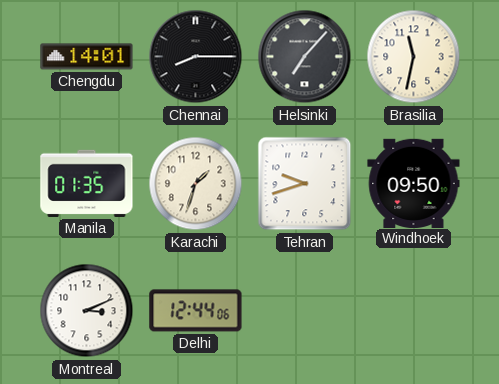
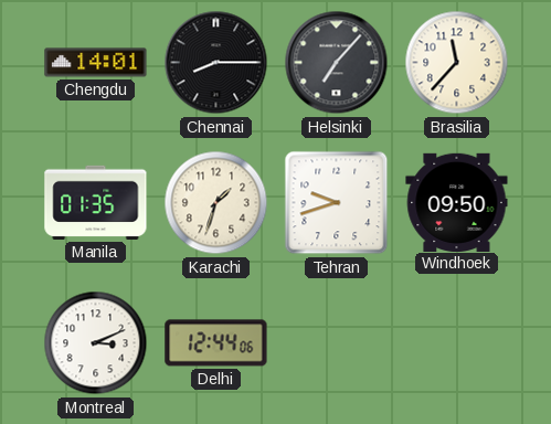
Brasilia: 11:32 -> 11:37 (457, 63)
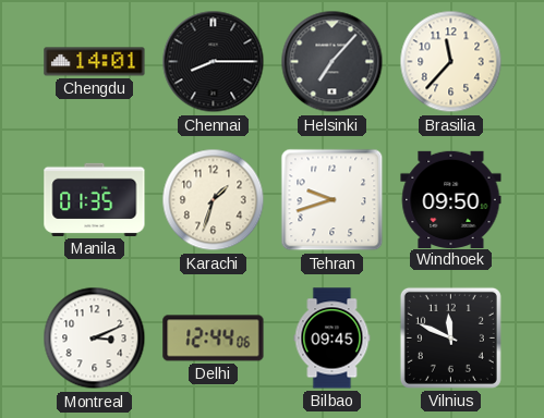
Bilbao: none -> 09:45 (333, 339)
Vilnius: none -> 11:49 (450, 337)
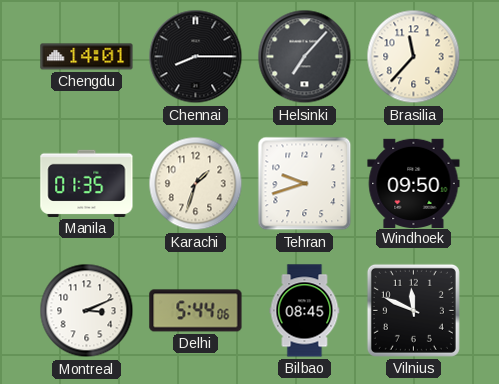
Delhi: 12:44 -> 5:44 (196, 311)
Bilbao: 09:45 -> 08:45 (305, 311)
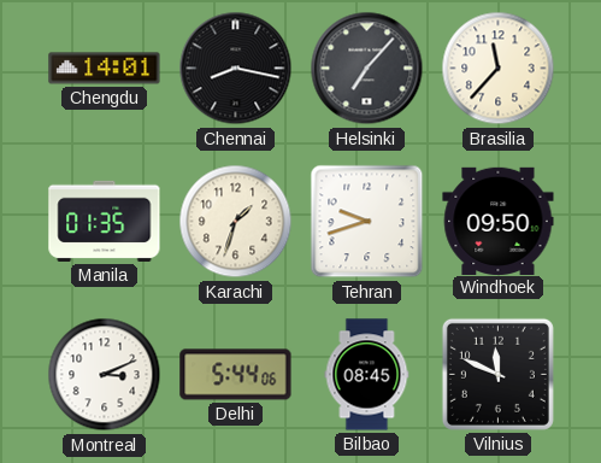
Chennai: 8:15 -> 8:17 (236, 69)
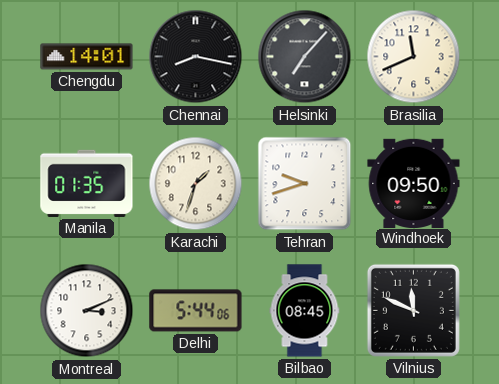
Brasilia: 11:37 -> 11:41 (414, 57)
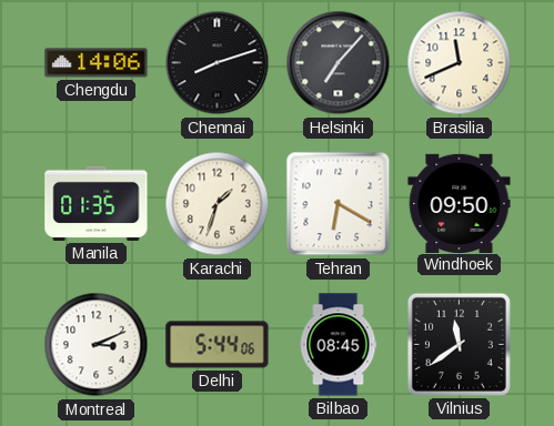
Chengdu: 14:01 -> 14:06 (97, 63)
Chennai: 8:17 -> 8:12 (218, 63)
Tehran: 9:42 -> 6:20 (339, 204)
Vilnius: 11:49 -> 11:39 (459, 344)
